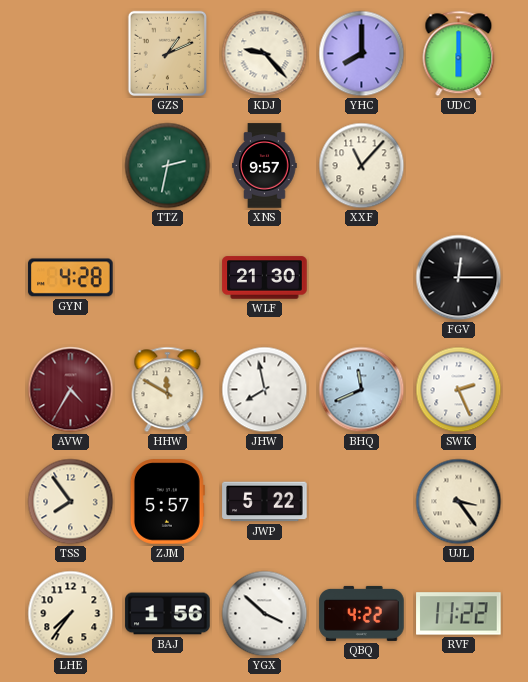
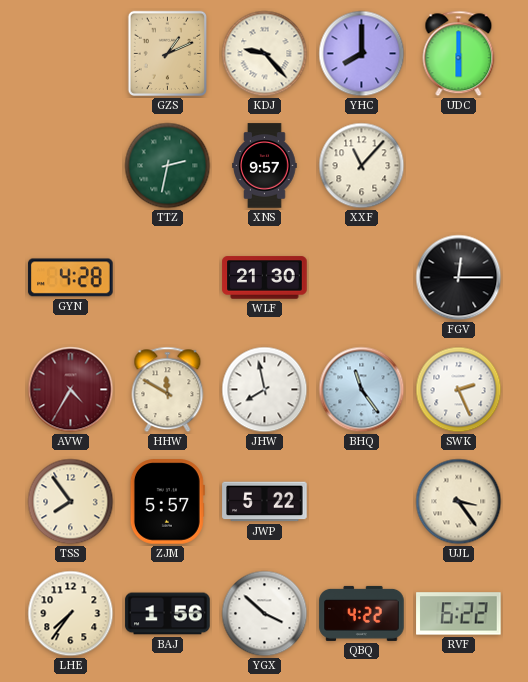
BHQ: 11:41 -> 11:24 (362, 390)
RVF: 11:22 -> 6:22 (459, 614)
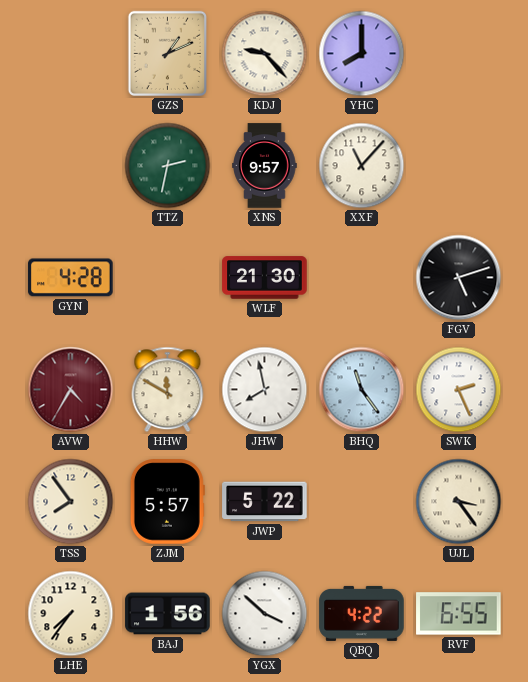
UDC: 6:00 -> none (459, 54)
FGV: 12:15 -> 5:12 (459, 278)
RVF: 6:22 -> 6:55 (459, 614)
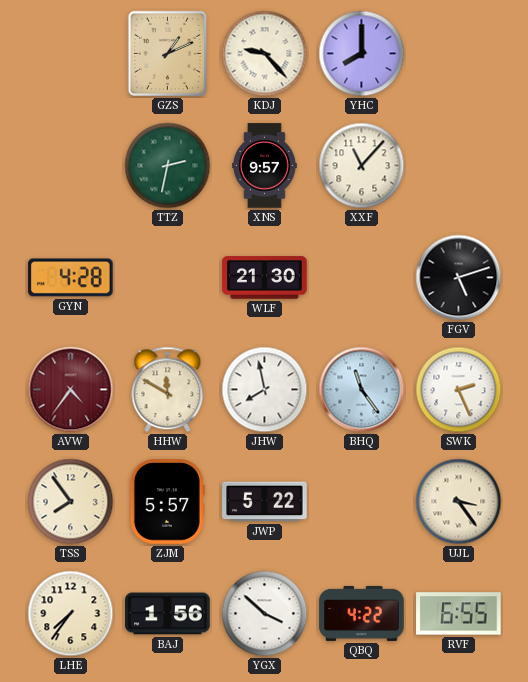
AVW: 4:35 -> 4:36 (71, 390)
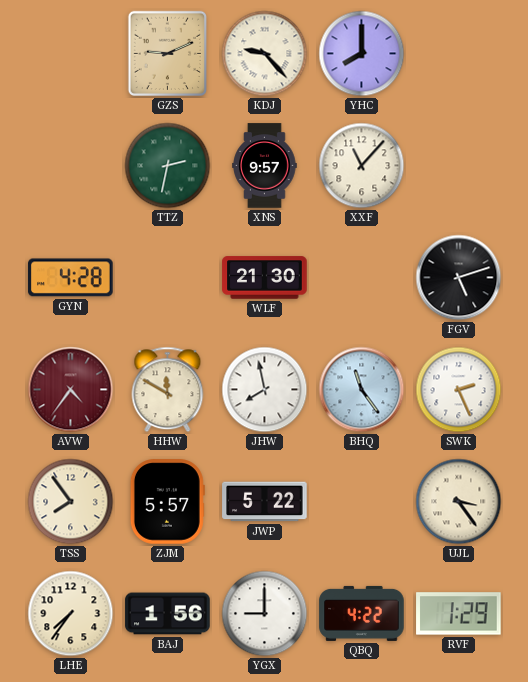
GZS: 1:11 -> 9:11 (167, 54)
YGX: 3:52 -> 9:00 (265, 614)
RVF: 6:55 -> 1:29 (459, 614)
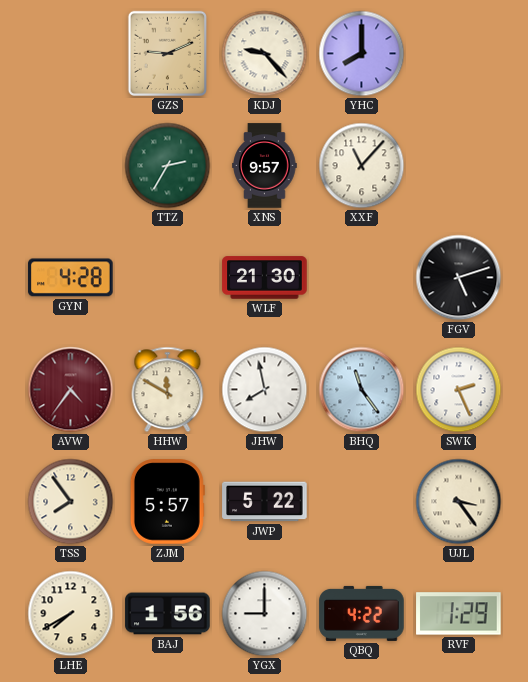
TTZ: 2:32 -> 2:35 (168, 166)
LHE: 7:36 -> 7:40 (71, 614)
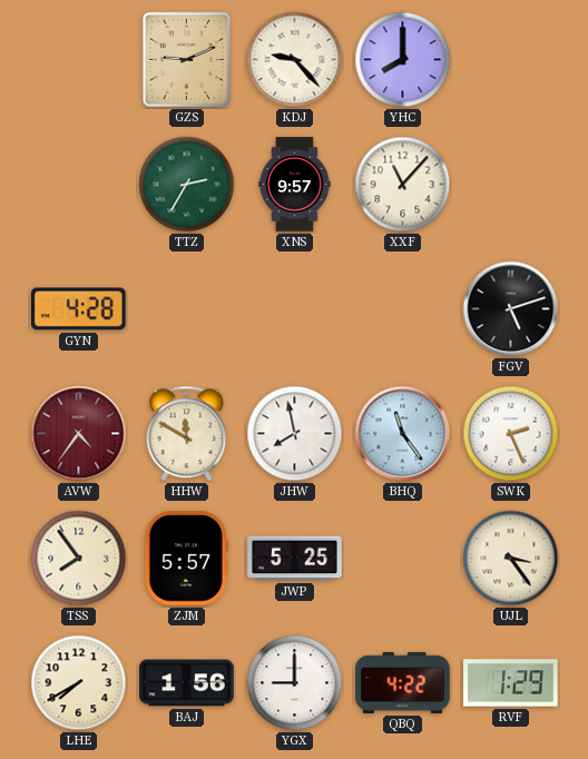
WLF: 21:30 -> none (265, 278)
JWP: 5:22 -> 5:25 (295, 559)
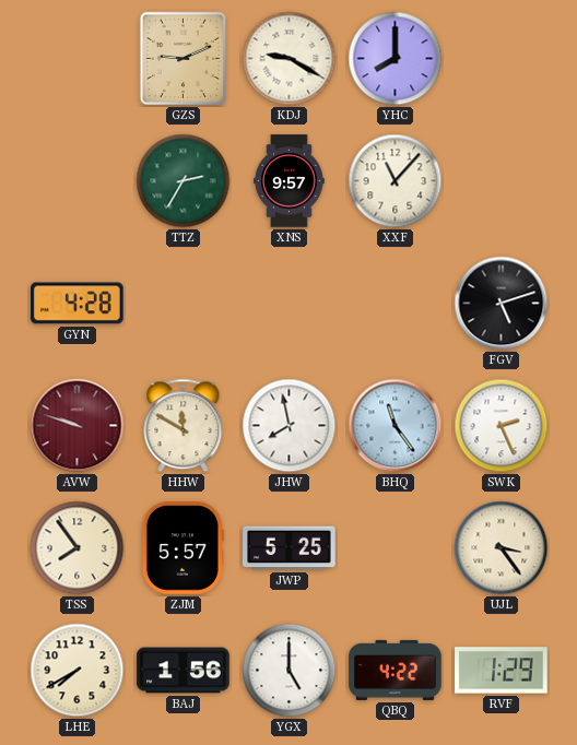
KDJ: 9:23 -> 9:20 (290, 59)
AVW: 4:36 -> 9:48 (78, 426)
YGX: 9:00 -> 5:00 (290, 671)
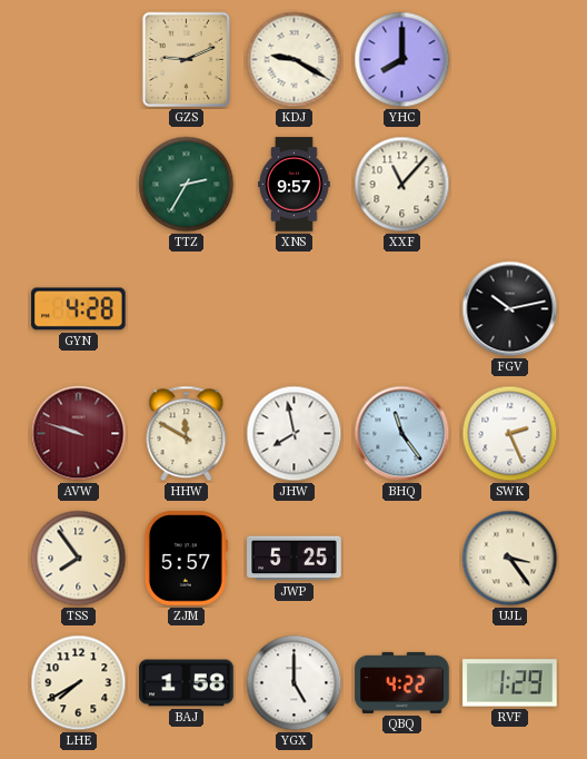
FGV: 5:12 -> 10:13 (510, 309)
BAJ: 1:56 -> 1:58 (187, 683)
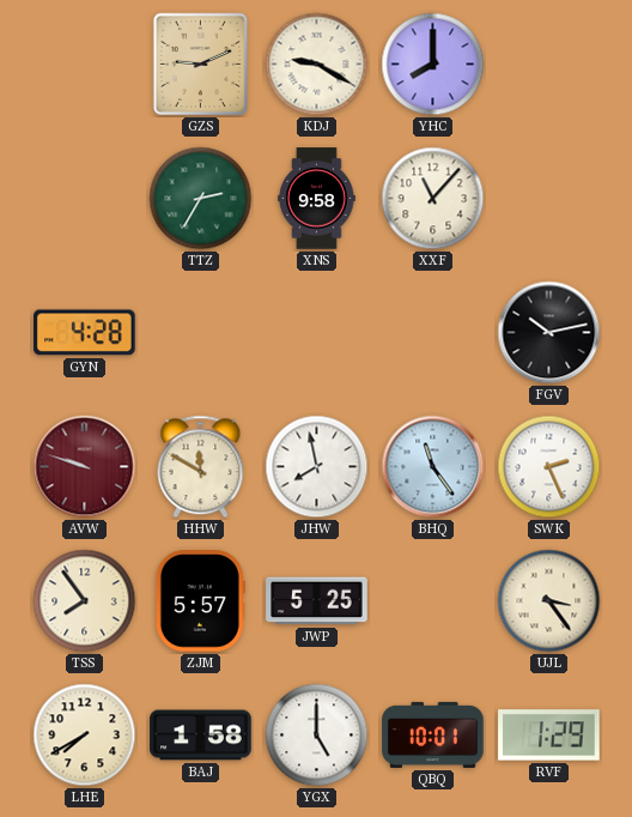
XNS: 9:57 -> 9:58 (317, 199)
QBQ: 4:22 -> 10:01 (433, 734)
